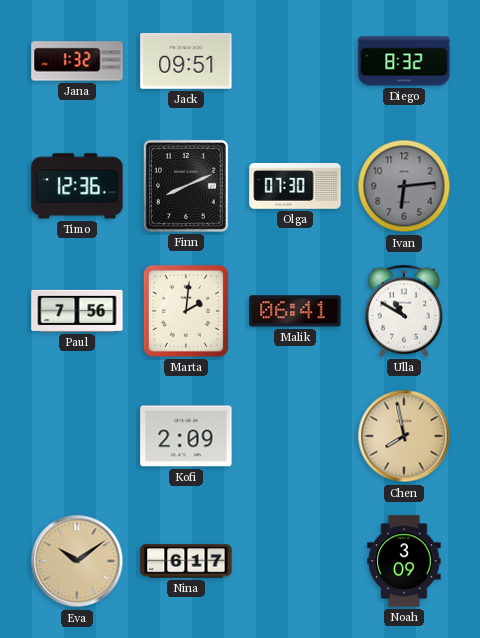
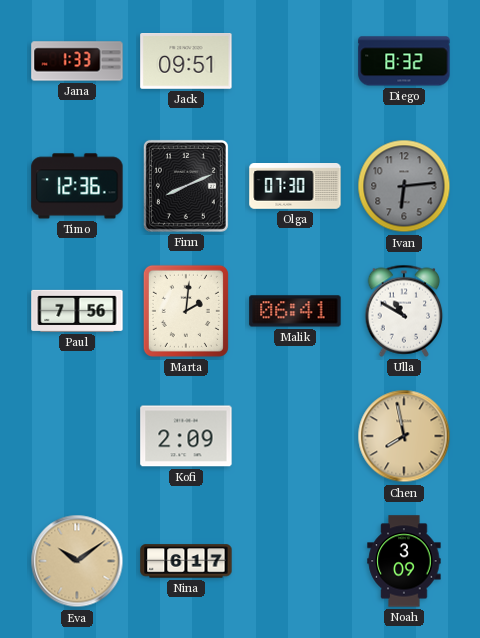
Jana: 1:32 -> 1:33 (77, 61)
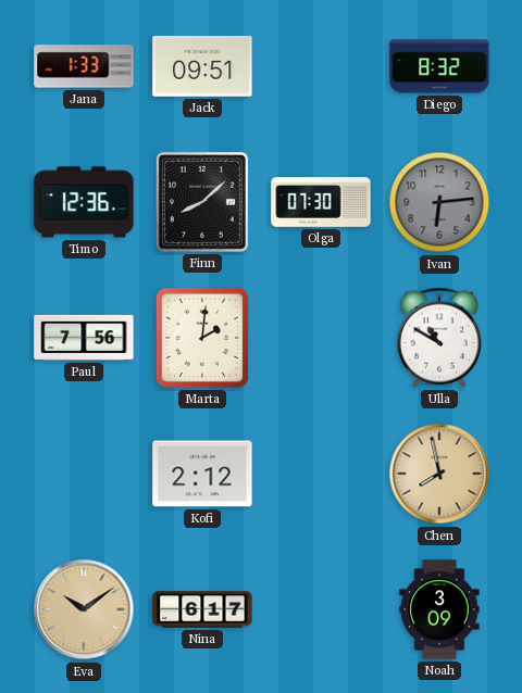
Finn: 8:11 -> 8:08 (202, 202)
Malik: 06:41 -> none (295, 311)
Kofi: 2:09 -> 2:12 (202, 474)
